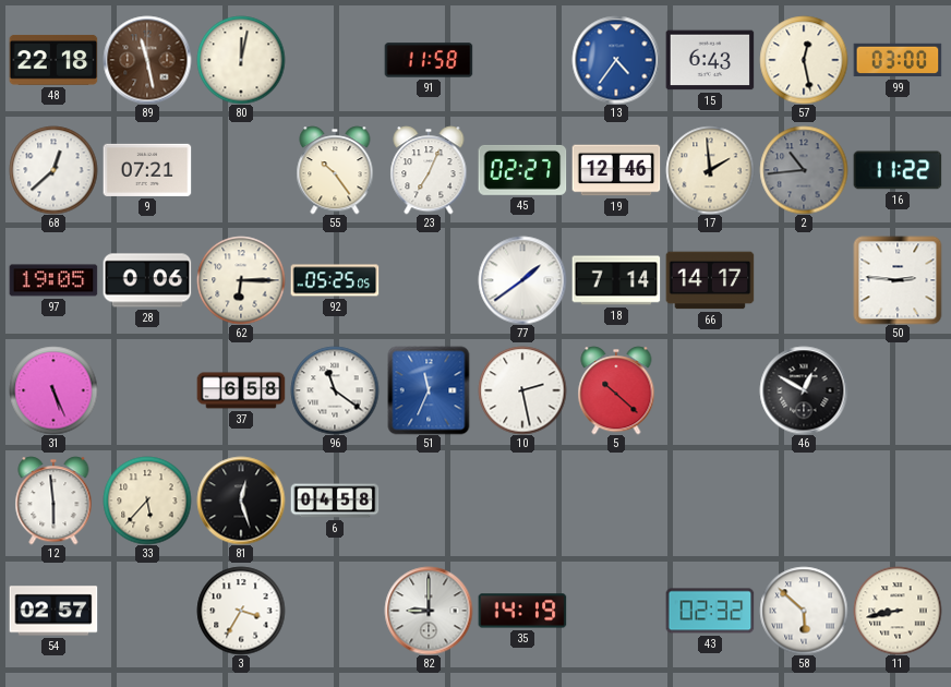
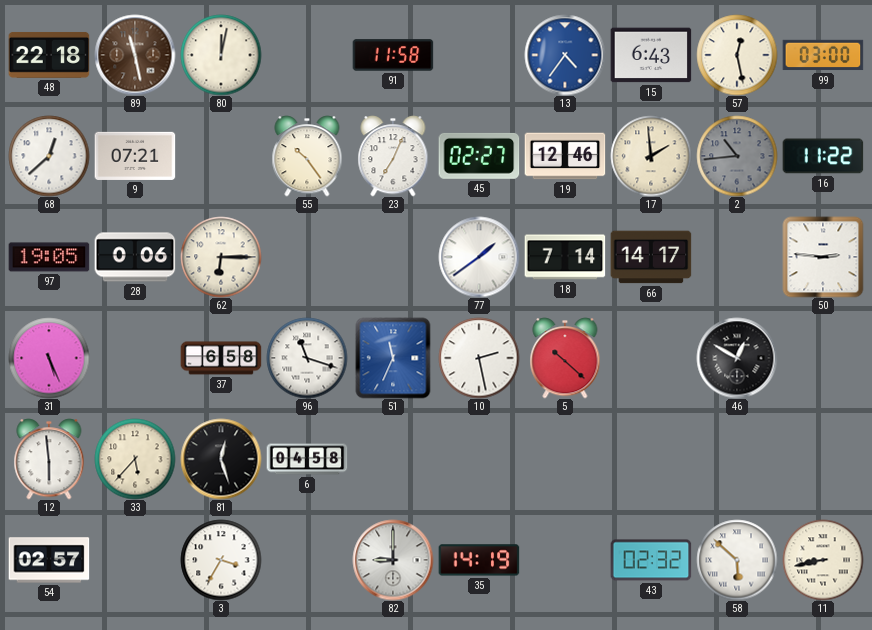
92: 05:25 -> none (335, 280)
96: 11:21 -> 11:18 (307, 358)
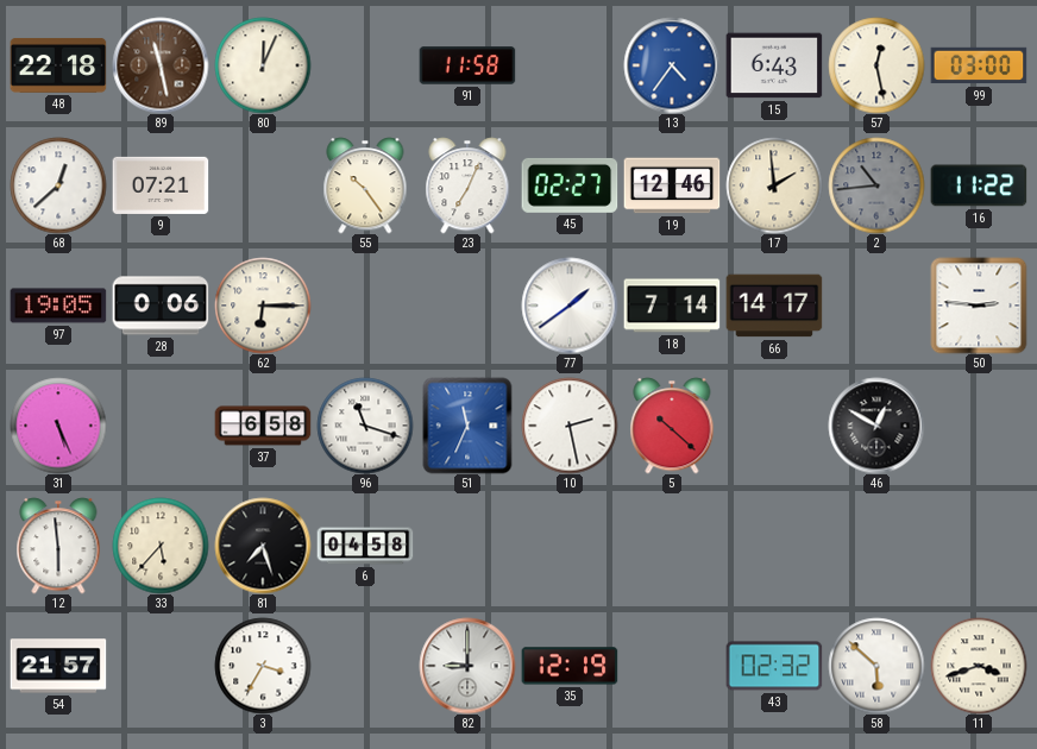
80: 12:02 -> 12:04 (263, 65)
81: 12:27 -> 7:27 (263, 546)
54: 02:57 -> 21:57 (58, 666)
35: 14:19 -> 12:19 (570, 666)
11: 8:43 -> 3:42 (979, 666)
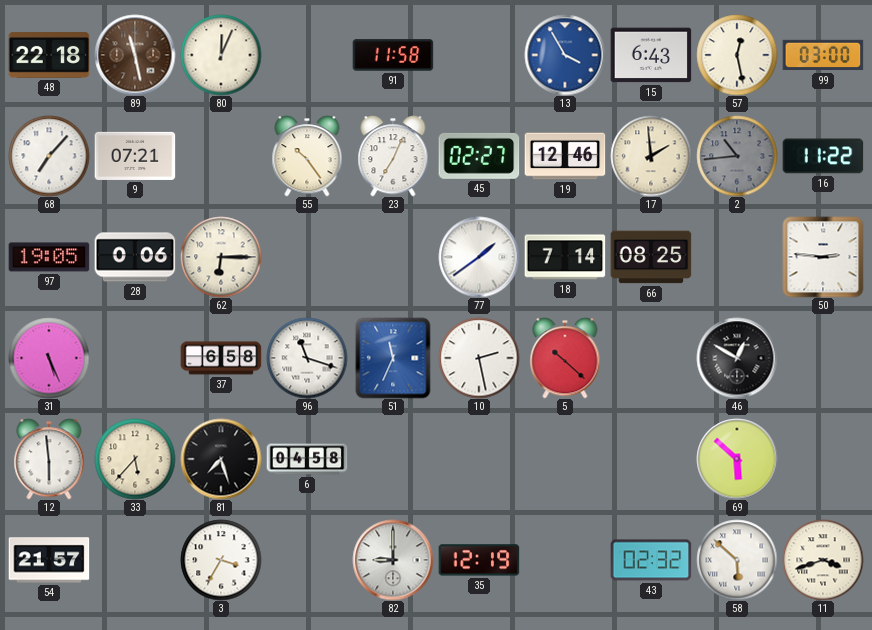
13: 4:36 -> 3:55 (565, 55)
68: 12:38 -> 7:07 (49, 156)
66: 14:17 -> 08:25 (651, 257)
69: none -> 5:52 (737, 459)
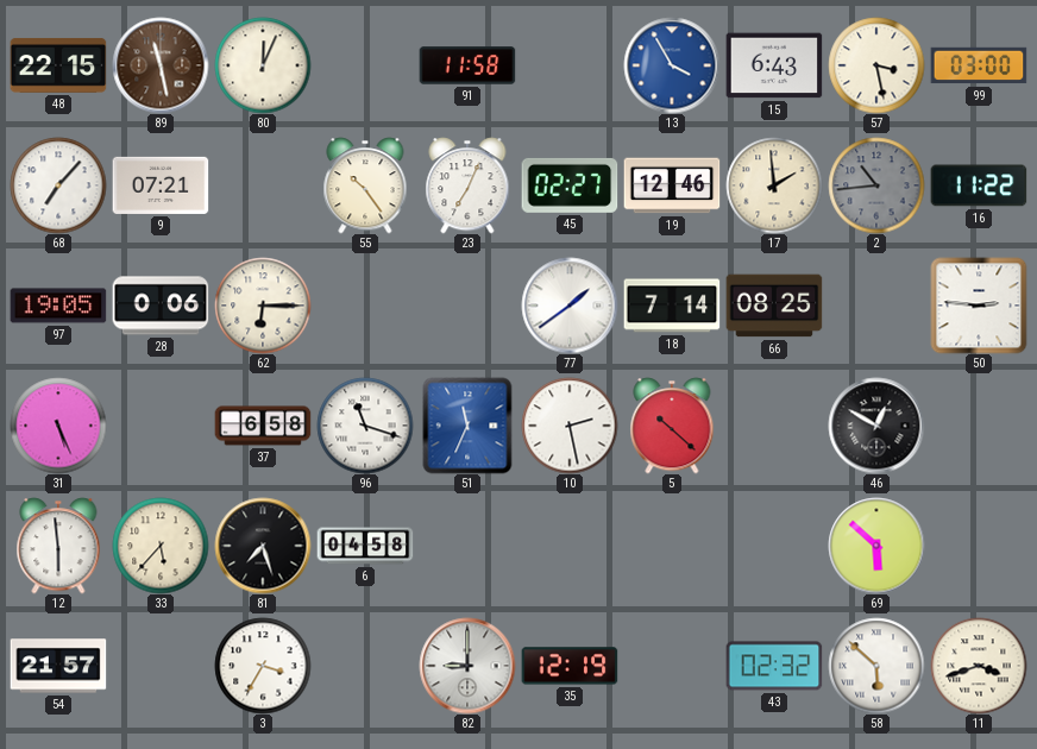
48: 22:18 -> 22:15 (58, 65)
57: 12:28 -> 3:28 (876, 65)
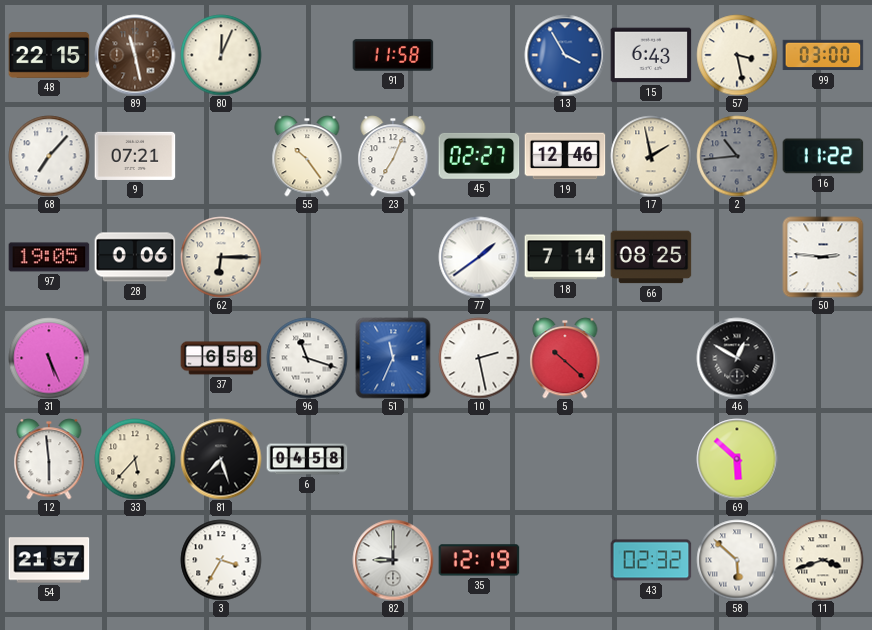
17: 1:59 -> 1:58 (651, 156)
